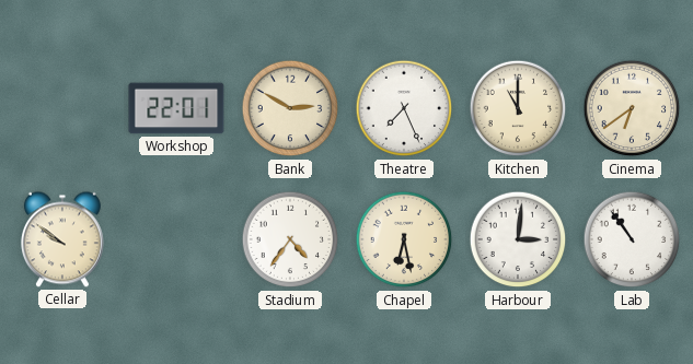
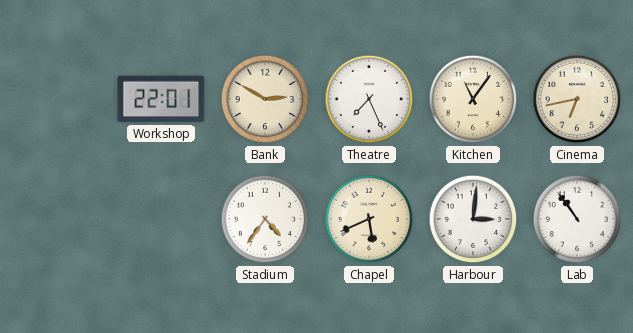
Kitchen: 11:00 -> 11:06 (473, 99)
Cinema: 6:39 -> 6:43 (577, 99)
Cellar: 9:51 -> none (62, 239)
Chapel: 6:28 -> 5:41 (369, 219)
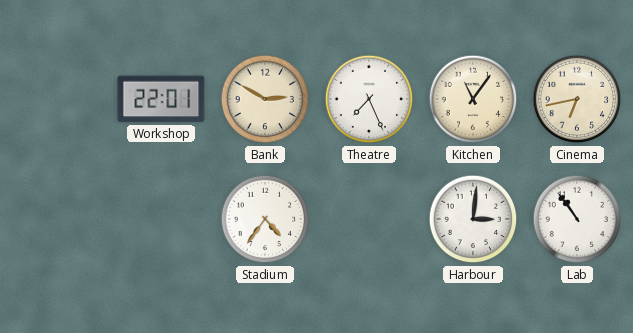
Chapel: 5:41 -> none (369, 219)
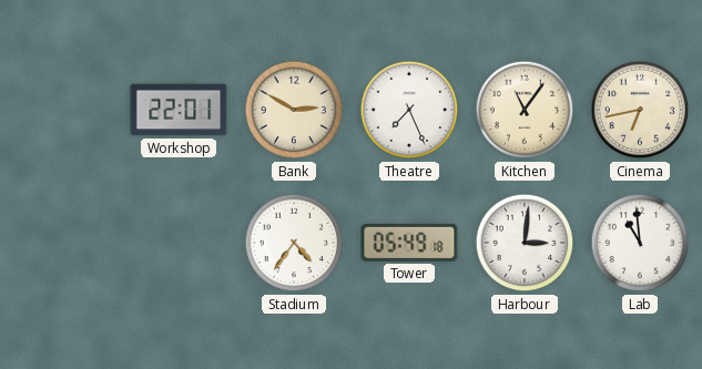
Tower: none -> 05:49 (409, 243)
Lab: 10:54 -> 10:59 (640, 243)
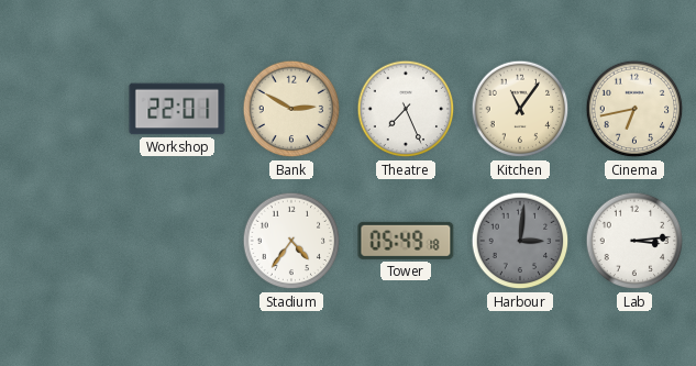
Harbour dial: white -> grey (520, 241)
Lab: 10:59 -> 3:14 (634, 241)
